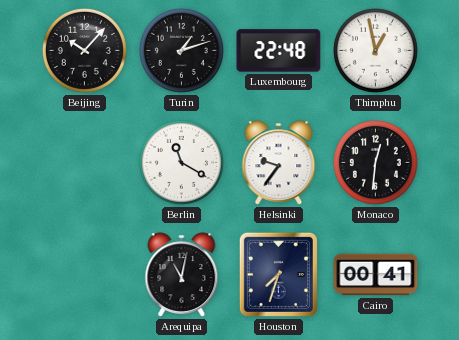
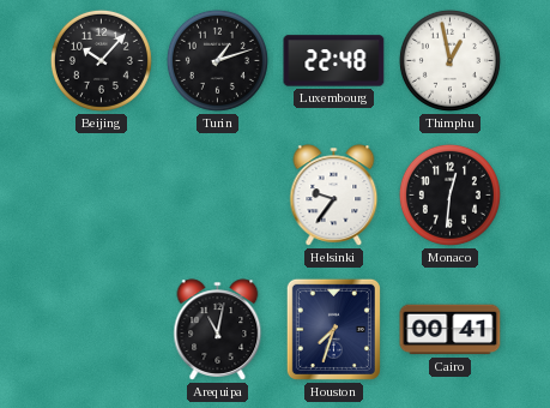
Berlin: 11:20 -> none (181, 162)
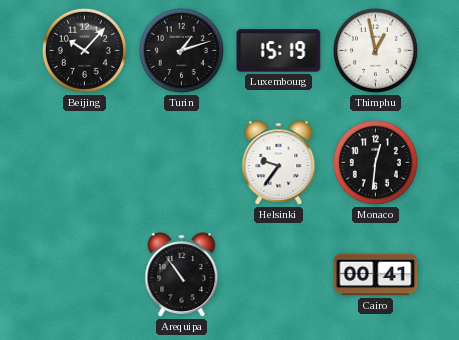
Luxembourg: 22:48 -> 15:19 (279, 51)
Arequipa: 11:02 -> 10:54 (182, 275)
Houston: 7:33 -> none (333, 329)
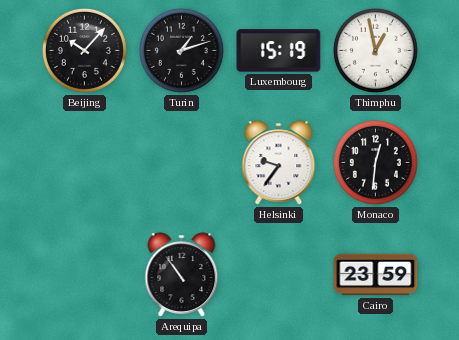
Cairo: 00:41 -> 23:59 (376, 275)
